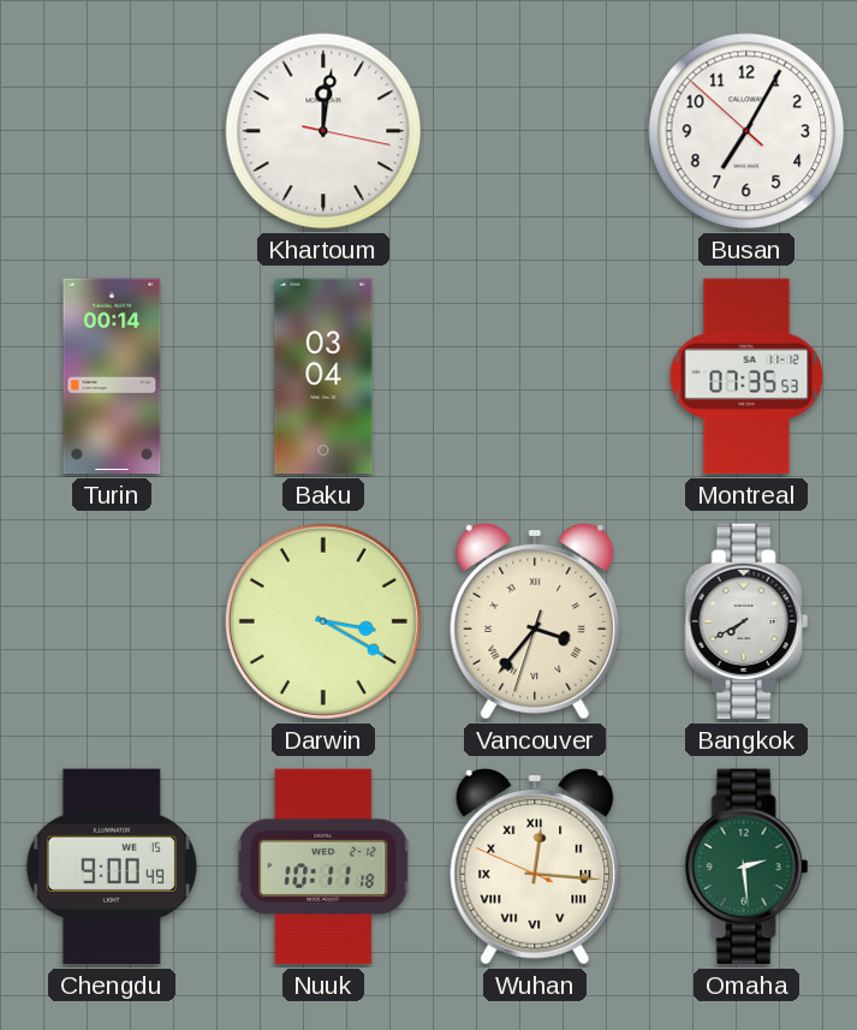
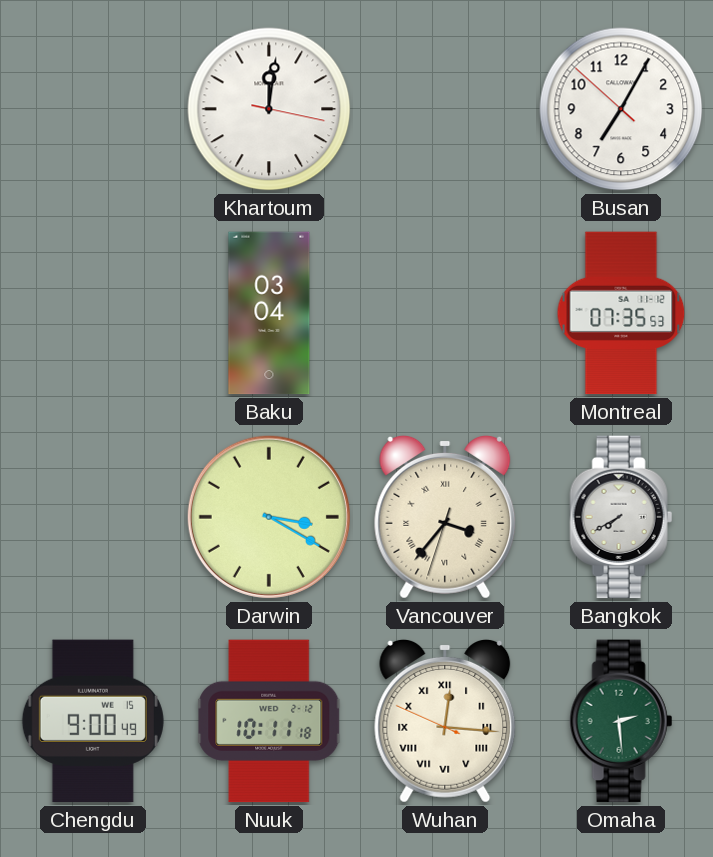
Turin: 00:14 -> none (112, 376)
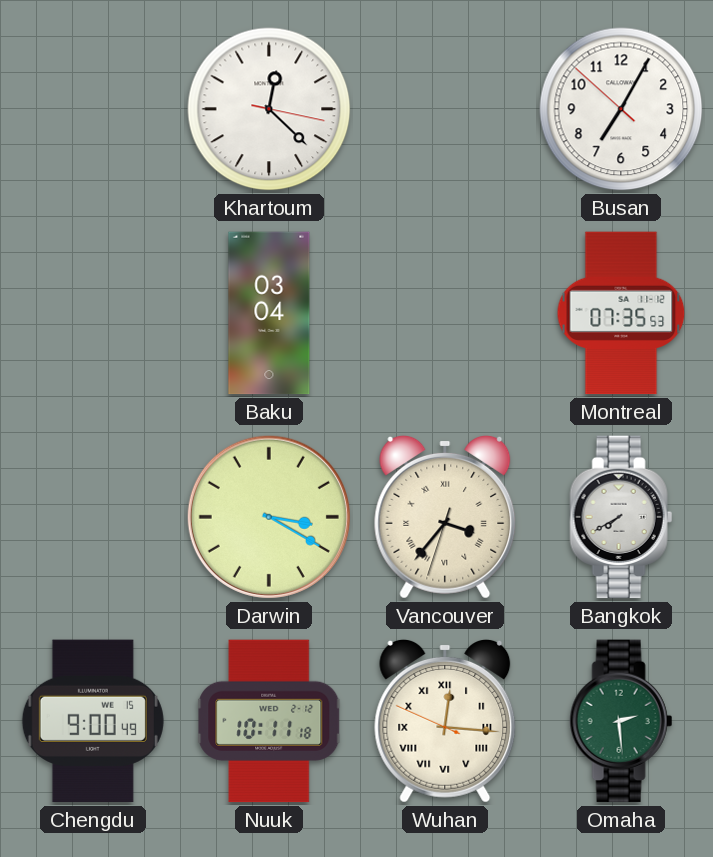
Khartoum: 12:01 -> 12:22 (269, 109)
